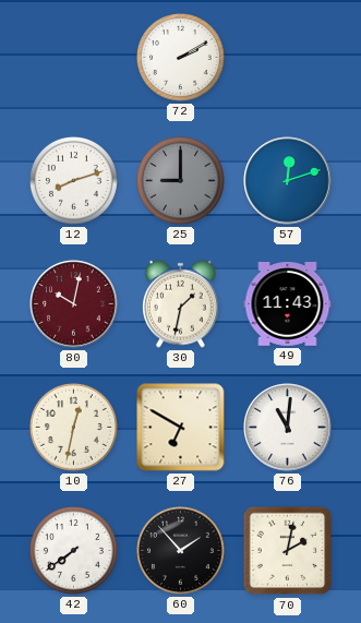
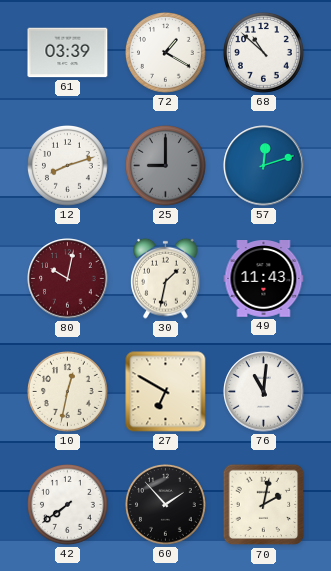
61: none -> 03:39 (68, 53)
72: 2:10 -> 1:20 (166, 53)
68: none -> 10:52 (264, 53)
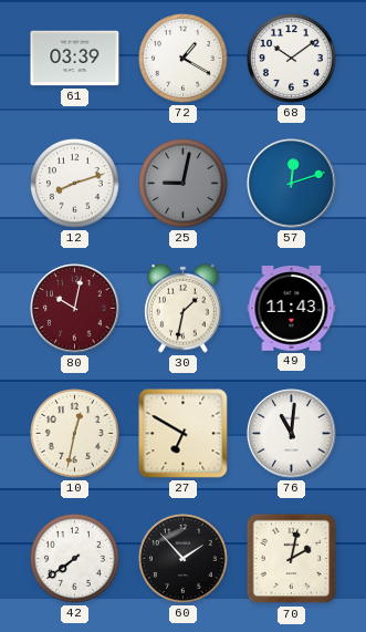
68: 10:52 -> 10:09 (292, 59)
25: 9:00 -> 9:02 (184, 184)
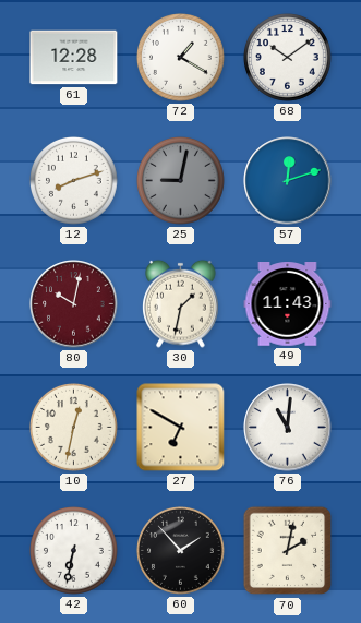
61: 03:39 -> 12:28 (74, 58)
42: 7:39 -> 6:32 (74, 551)
